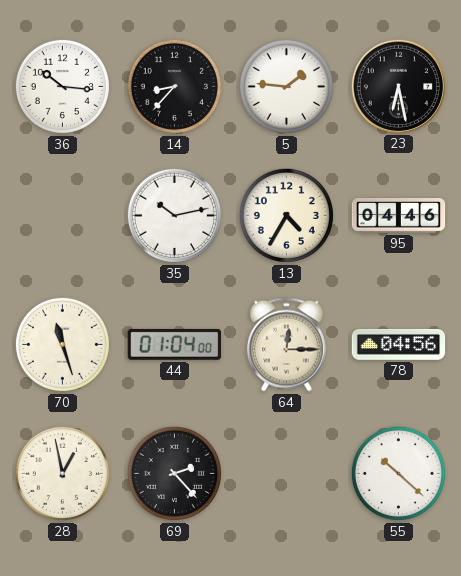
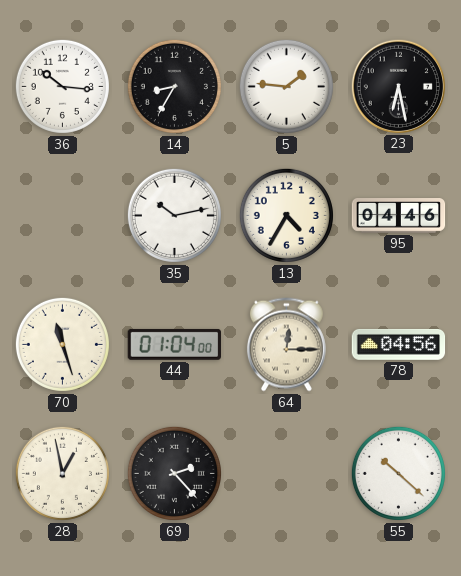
14: 8:37 -> 8:35 (174, 86)
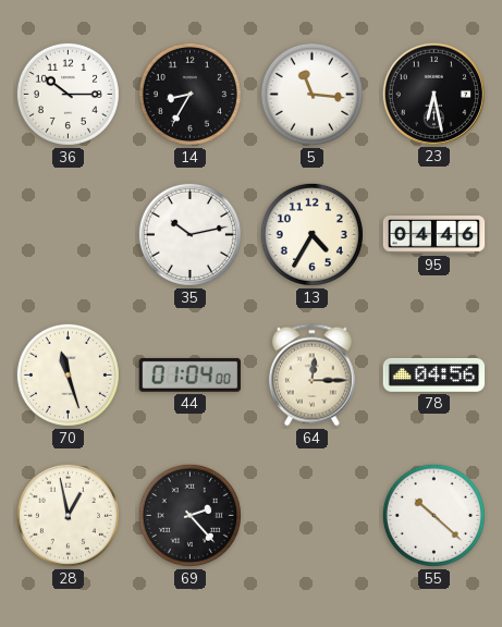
36: 10:16 -> 10:15 (68, 94)
5: 1:46 -> 11:16 (311, 94)
